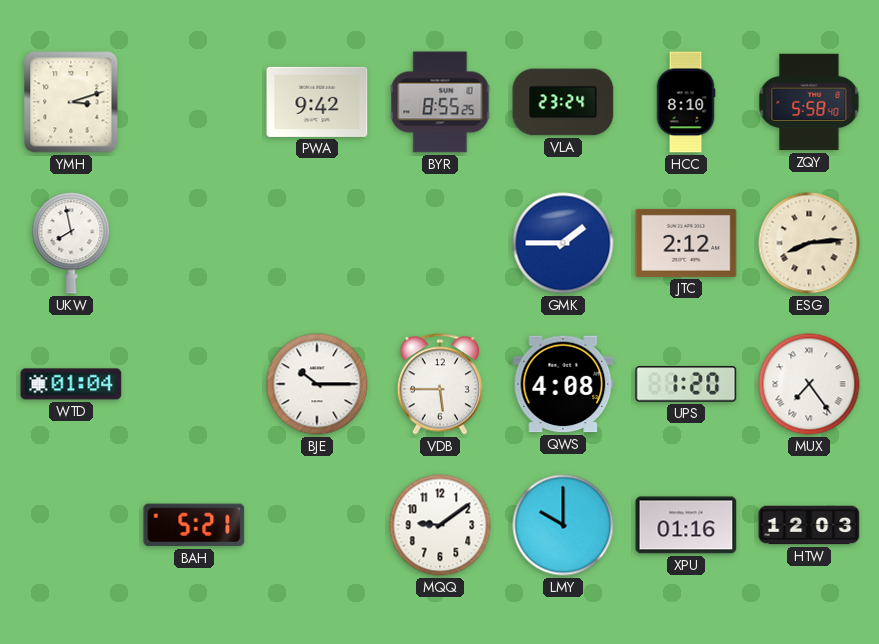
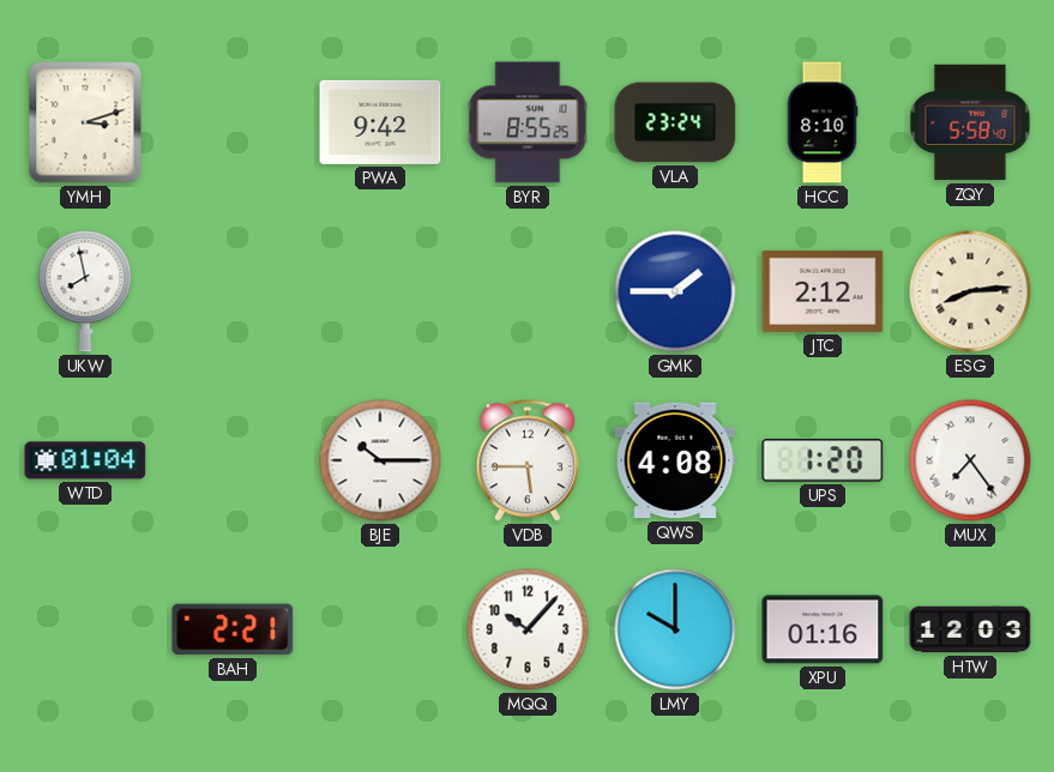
BAH: 5:21 -> 2:21 (233, 629)
MQQ: 9:09 -> 10:07 (528, 629)
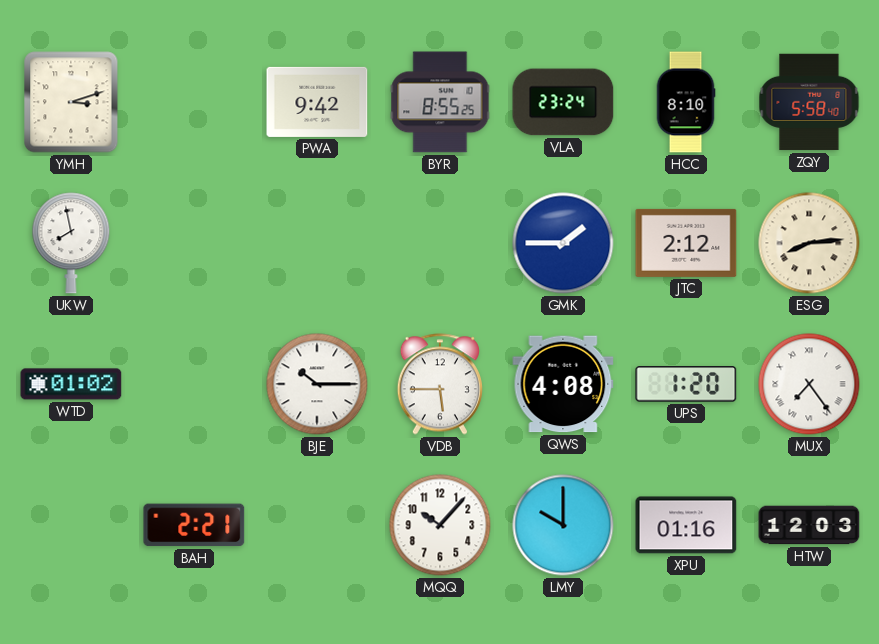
WTD: 01:04 -> 01:02 (71, 384)
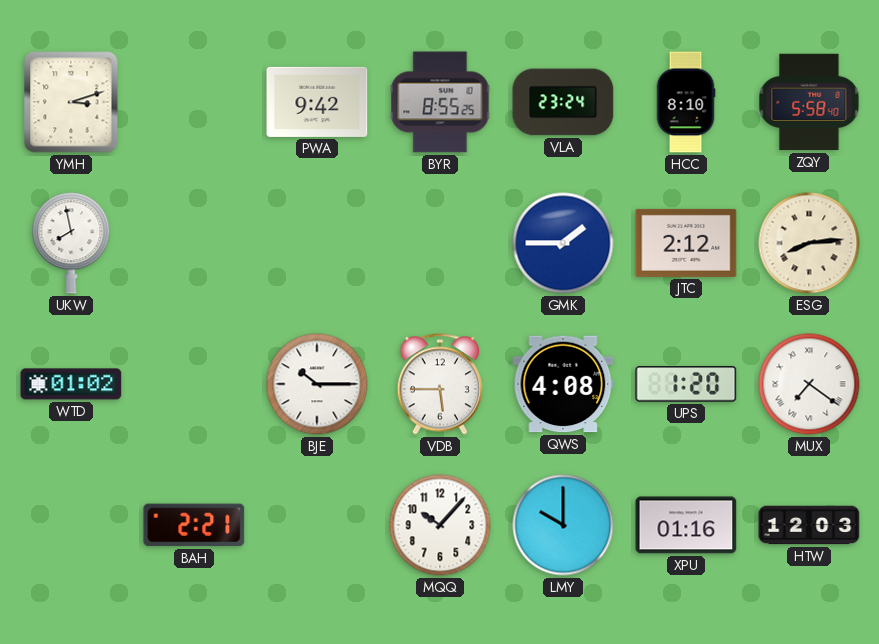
MUX: 7:24 -> 7:21 (809, 384)
